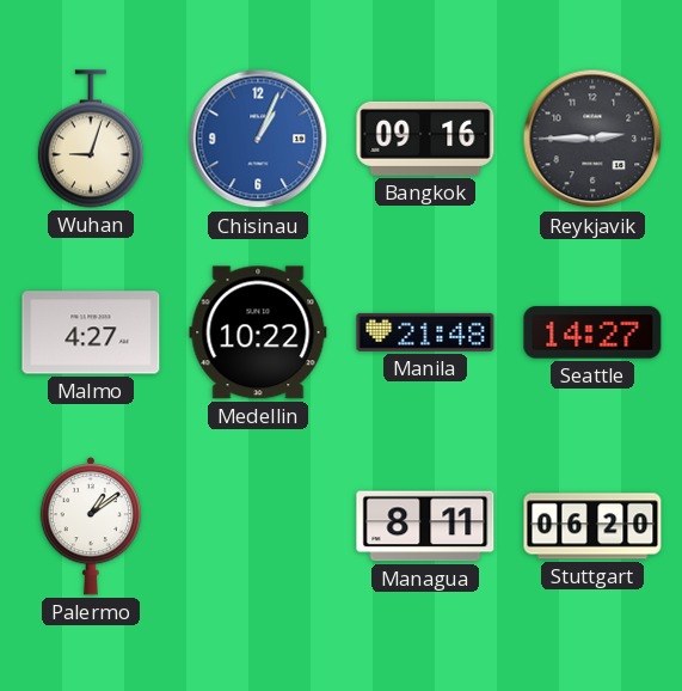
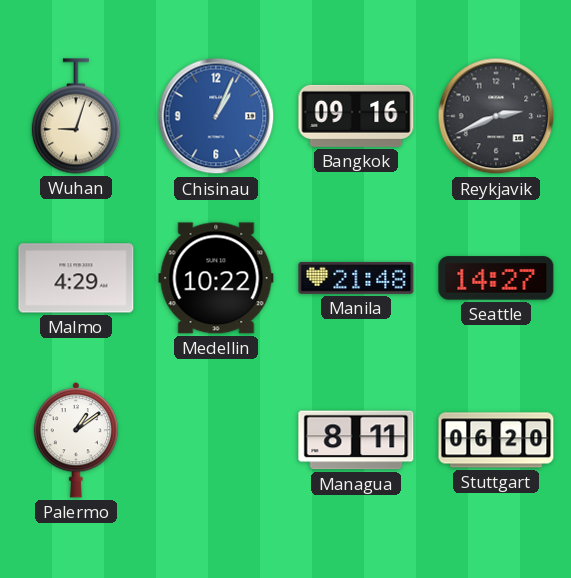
Reykjavik: 2:45 -> 2:41 (496, 116)
Malmo: 4:27 -> 4:29 (76, 278)
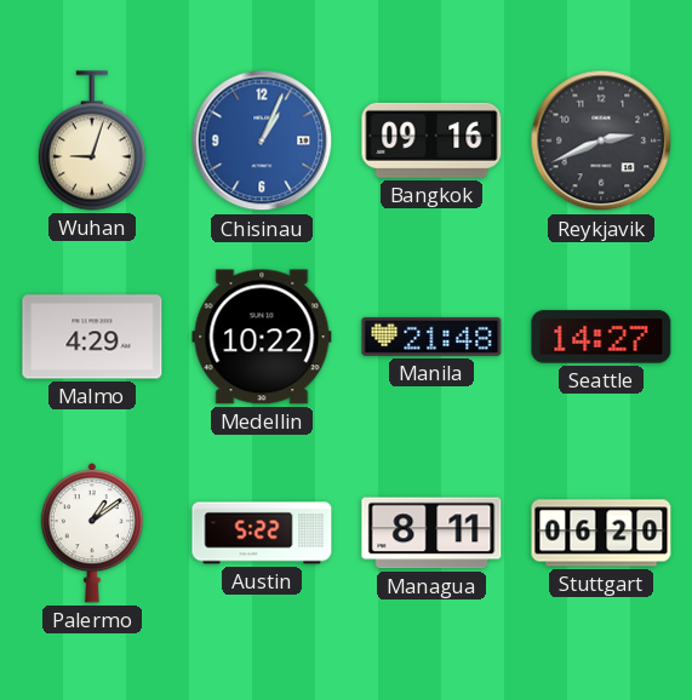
Austin: none -> 5:22 (262, 533)
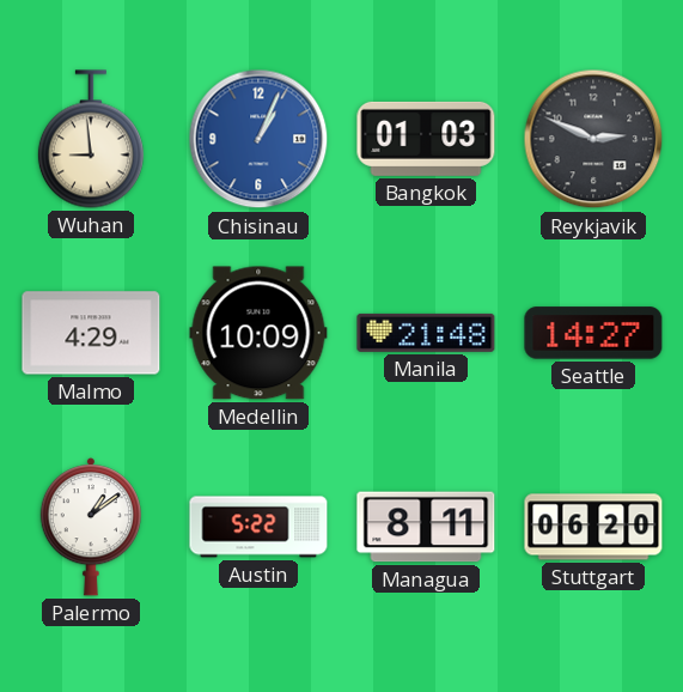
Wuhan: 9:03 -> 8:59 (91, 139)
Bangkok: 09:16 -> 01:03 (426, 139)
Reykjavik: 2:41 -> 2:49 (593, 139)
Medellin: 10:22 -> 10:09 (258, 333)
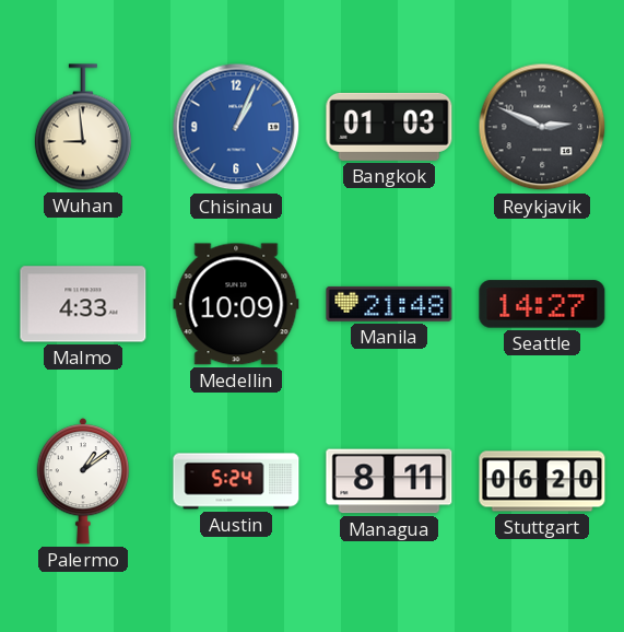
Malmo: 4:29 -> 4:33 (83, 304)
Austin: 5:22 -> 5:24 (236, 481)
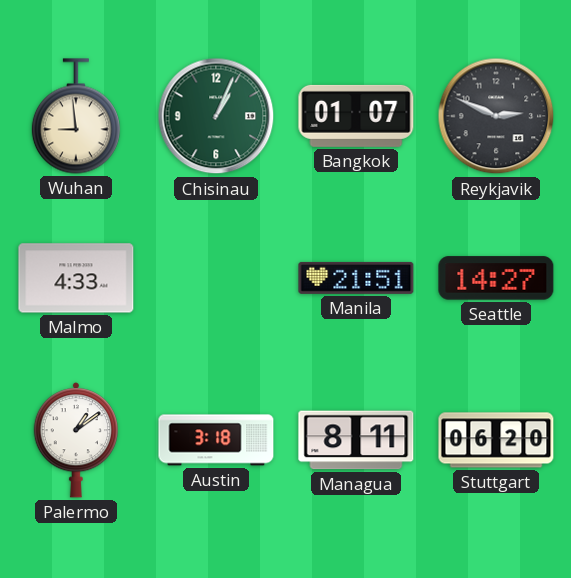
Chisinau dial: blue -> green (216, 116)
Bangkok: 01:03 -> 01:07 (356, 116)
Medellin: 10:09 -> none (236, 304)
Manila: 21:48 -> 21:51 (356, 278)
Austin: 5:24 -> 3:18 (216, 440)
